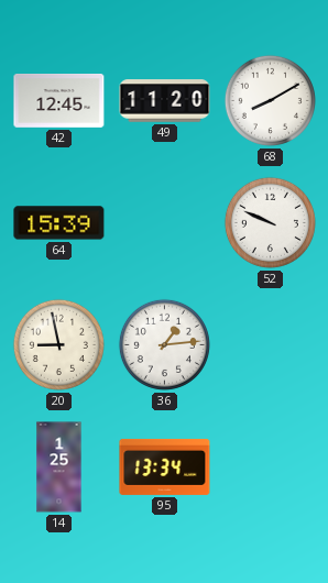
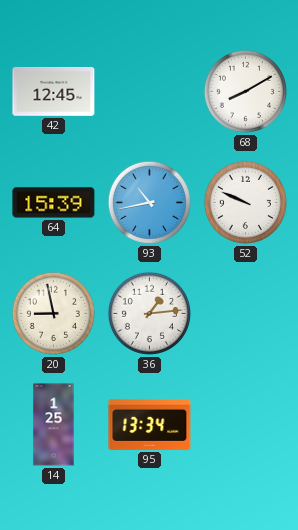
49: 11:20 -> none (165, 101)
93: none -> 10:43 (149, 202)
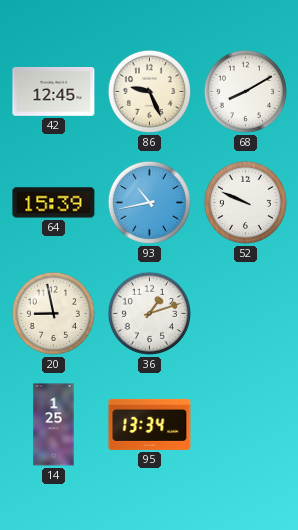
86: none -> 9:26 (149, 91)
36: 1:14 -> 1:12 (149, 313)
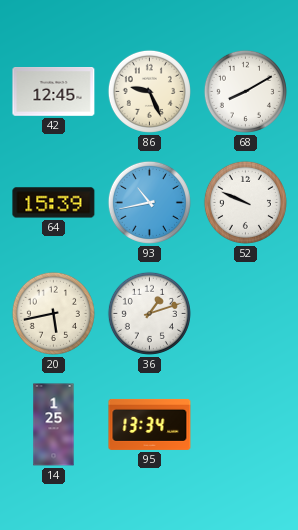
20: 8:58 -> 5:43 (53, 313)
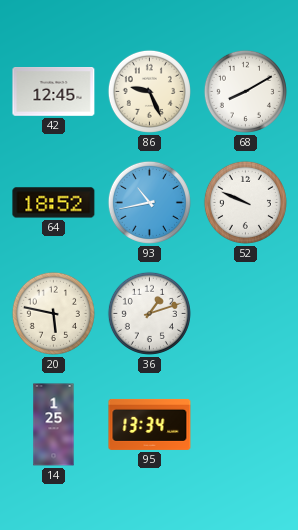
64: 15:39 -> 18:52 (54, 203)
20: 5:43 -> 5:47 (53, 313)
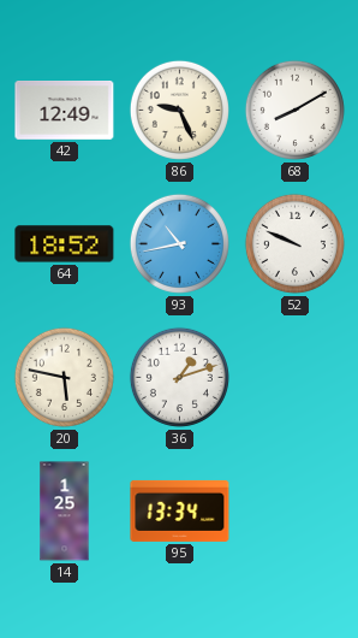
42: 12:45 -> 12:49 (65, 111)
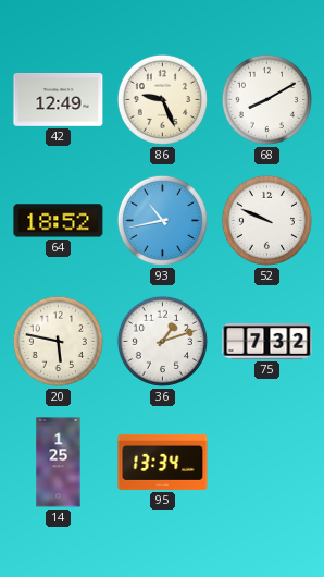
75: none -> 7:32 (267, 341)
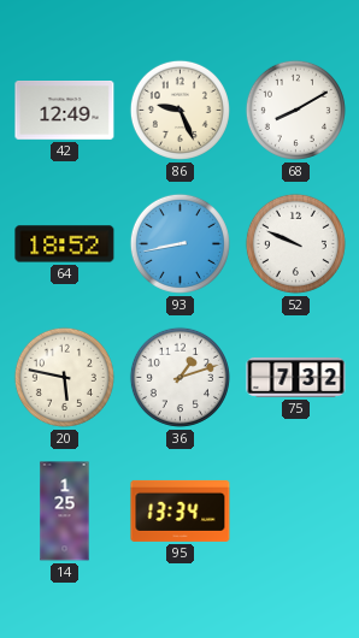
93: 10:43 -> 8:43 (179, 243)
